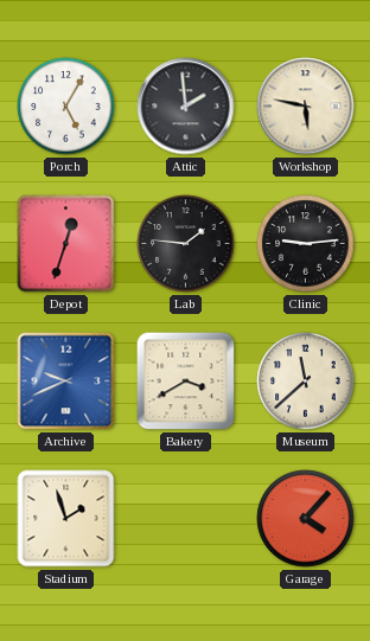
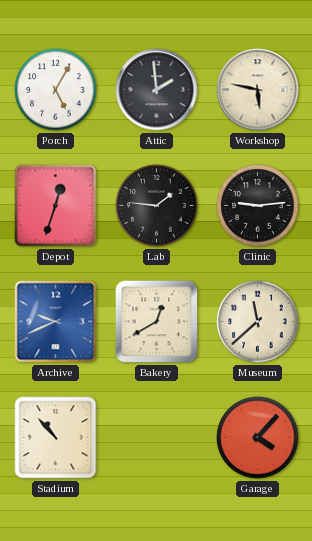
Bakery: 3:40 -> 12:40 (157, 322)
Stadium: 1:57 -> 10:53 (56, 438)
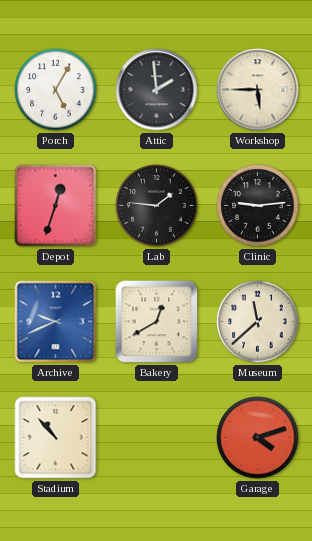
Workshop: 5:47 -> 5:45 (258, 90)
Garage: 4:07 -> 4:12 (258, 438)
